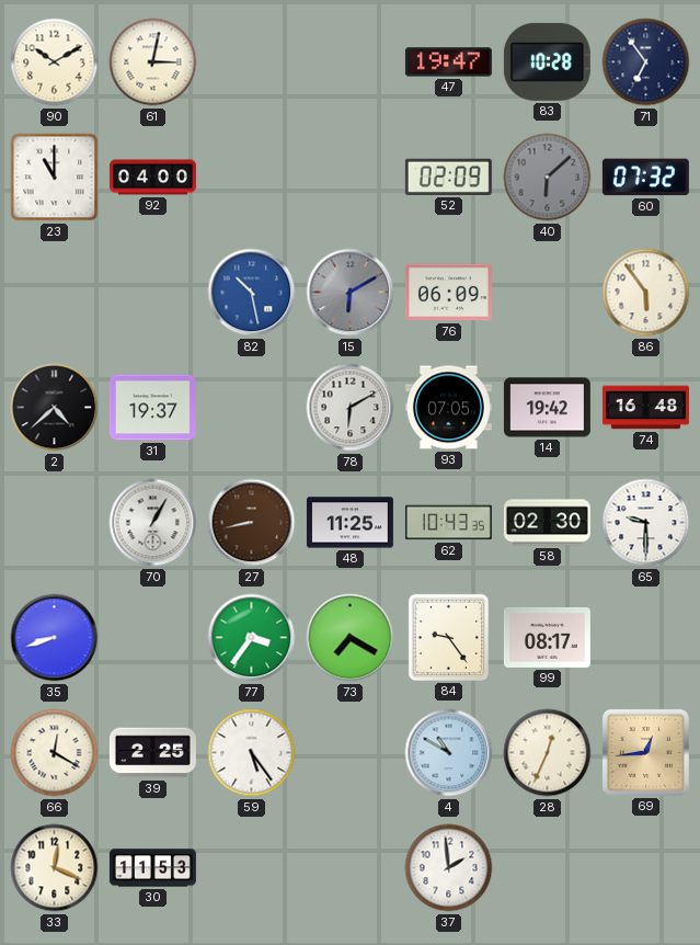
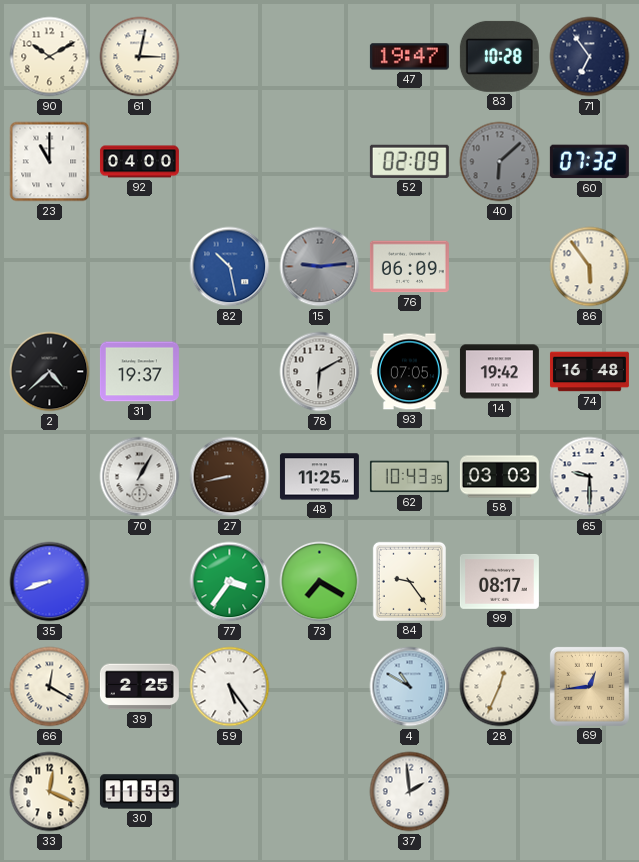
15: 6:10 -> 9:14 (320, 267)
58: 02:30 -> 03:03 (499, 477)
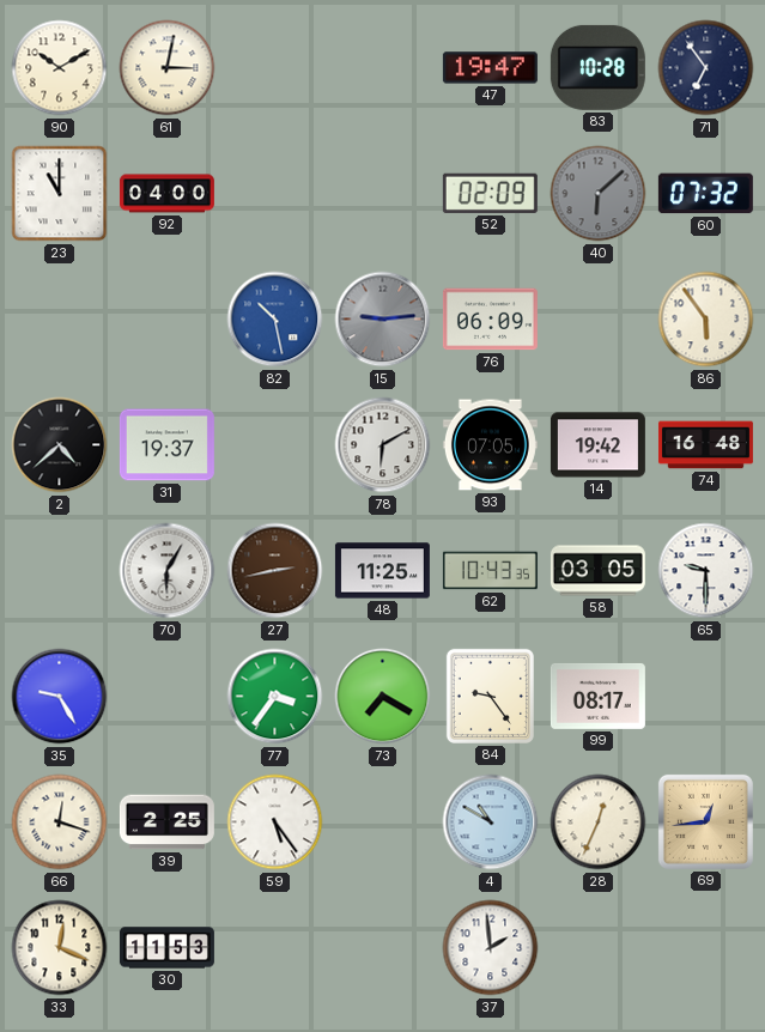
70: 1:05 -> 6:05 (168, 571)
27: 8:43 -> 2:43 (275, 571)
58: 03:03 -> 03:05 (597, 571)
35: 8:42 -> 9:25 (60, 697)
66: 12:20 -> 12:18 (60, 822)
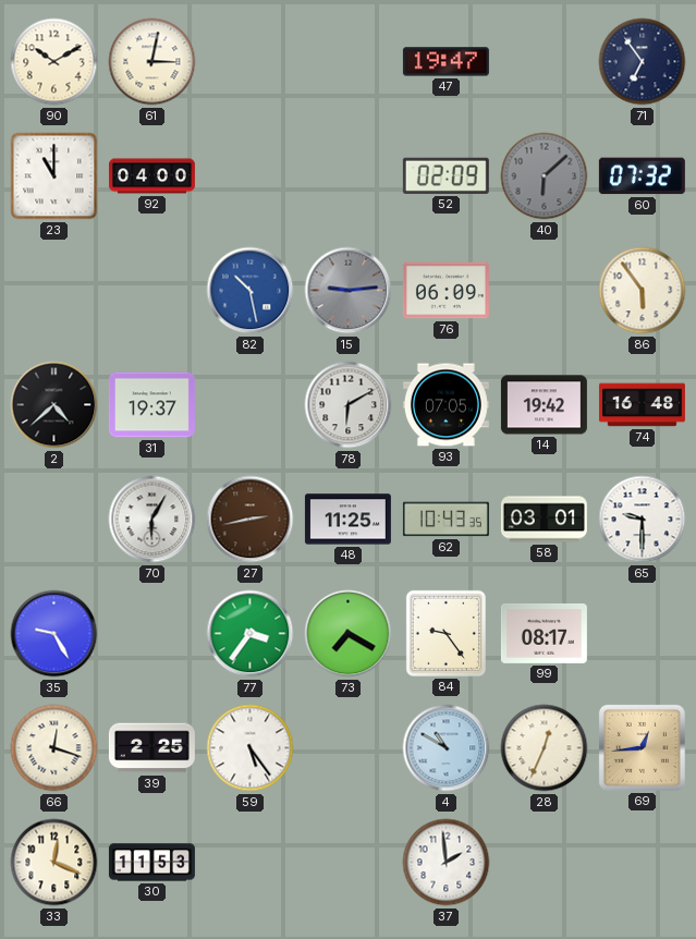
83: 10:28 -> none (597, 67)
58: 03:05 -> 03:01 (544, 520)
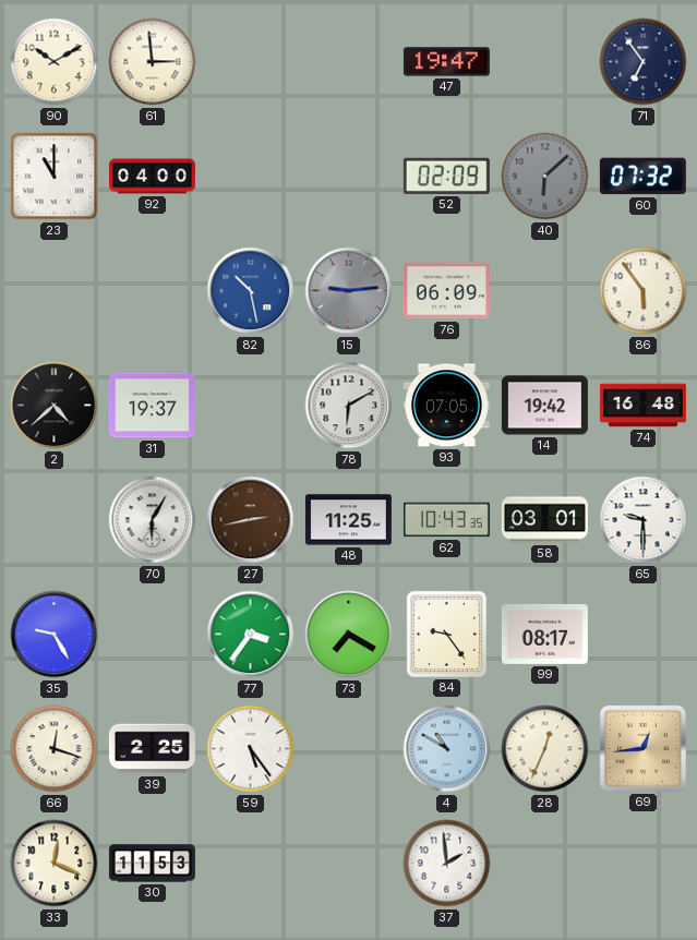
61: 3:02 -> 2:59 (153, 62)
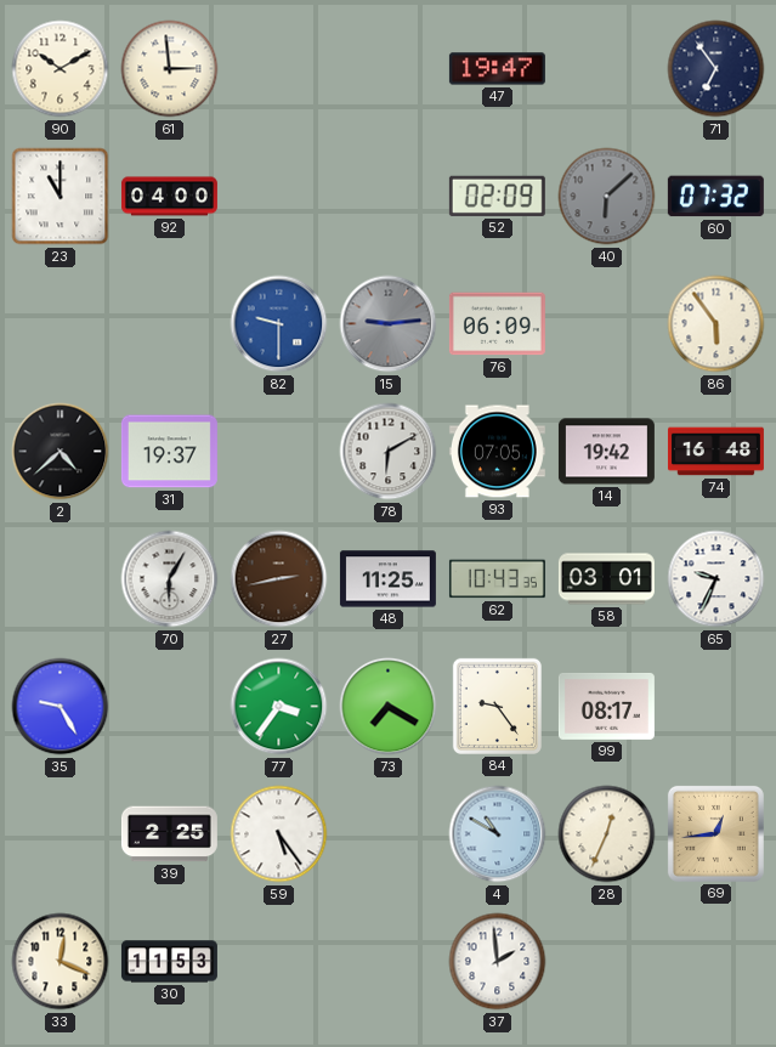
82: 10:28 -> 9:30 (279, 324)
65: 9:30 -> 9:34 (716, 579)
66: 12:18 -> none (55, 749)
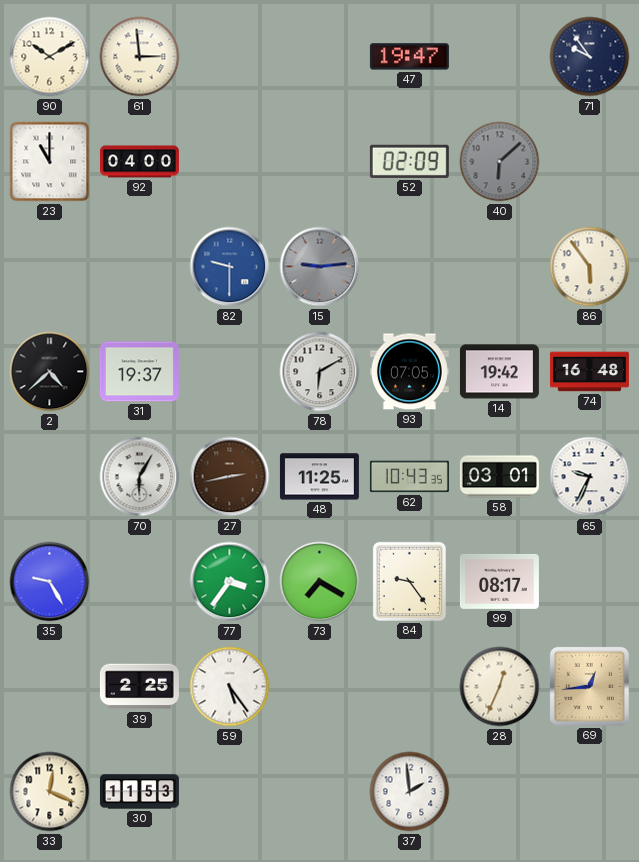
71: 6:54 -> 9:54 (590, 57)
60: 07:32 -> none (715, 197)
76: 06:09 -> none (497, 324)
4: 10:50 -> none (498, 834)
